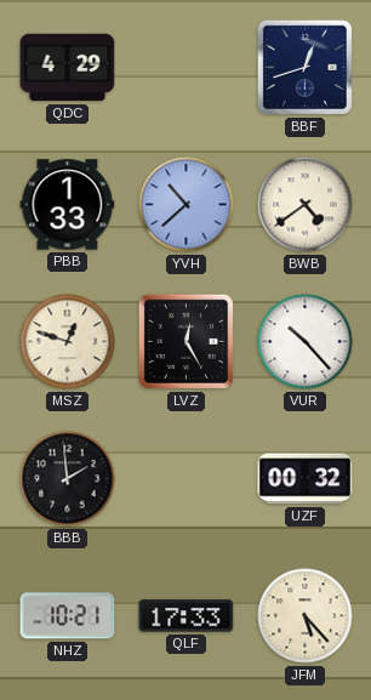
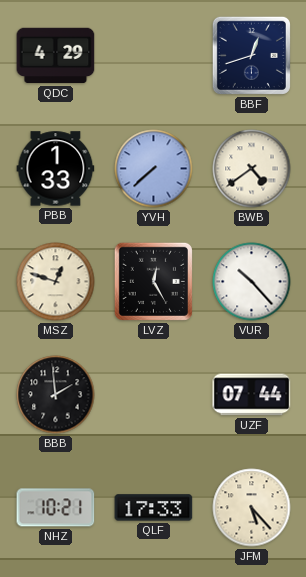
YVH: 10:38 -> 7:38 (154, 169)
UZF: 00:32 -> 07:44 (252, 395)
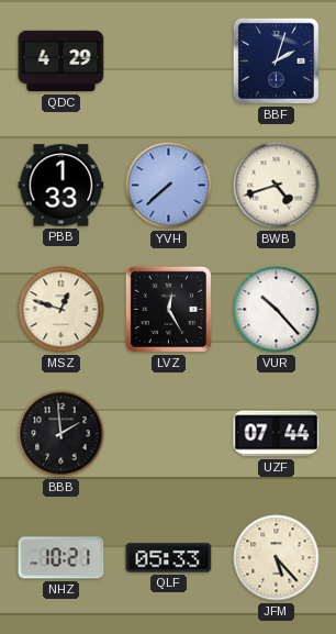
BBF: 12:42 -> 2:03 (276, 60)
BWB: 4:39 -> 4:42 (277, 186)
QLF: 17:33 -> 05:33 (169, 558)
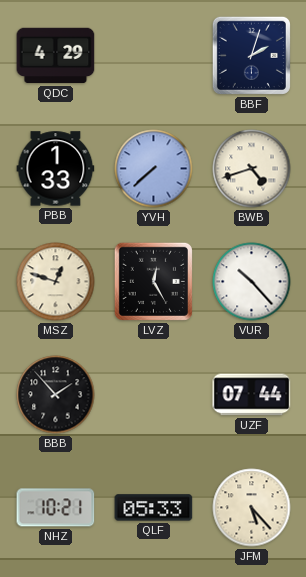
BBB: 1:59 -> 1:53 (56, 395)
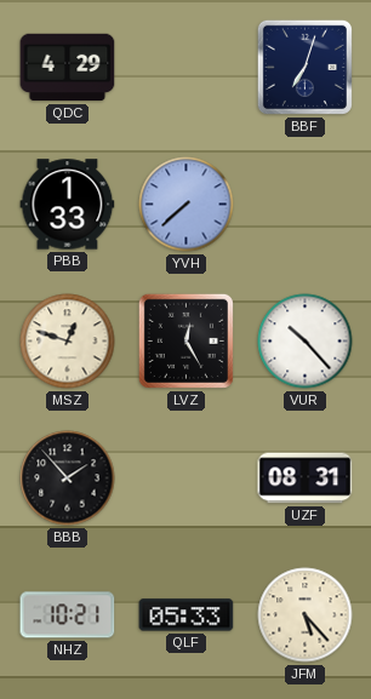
BBF: 2:03 -> 7:03 (304, 67)
BWB: 4:42 -> none (252, 169)
UZF: 07:44 -> 08:31 (306, 479)
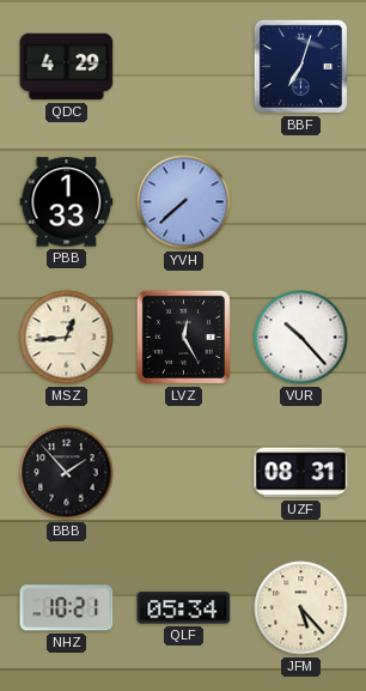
MSZ: 12:48 -> 12:44 (67, 338)
QLF: 05:33 -> 05:34 (184, 608)
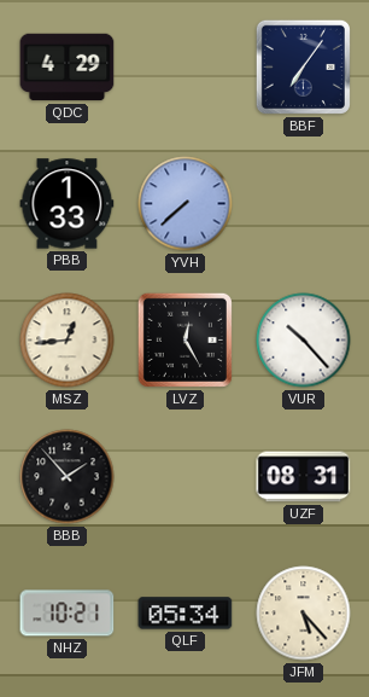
BBF: 7:03 -> 7:06 (303, 66)
